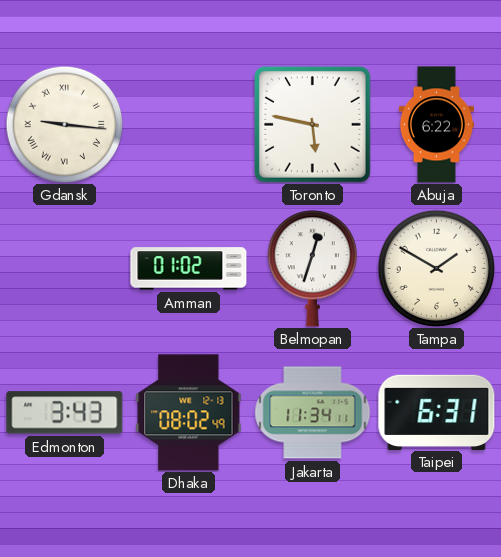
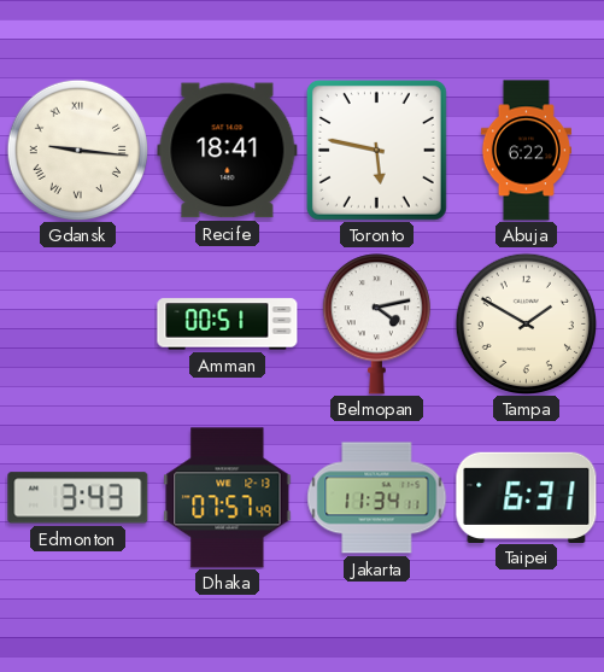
Recife: none -> 18:41 (228, 151)
Amman: 01:02 -> 00:51 (228, 325)
Belmopan: 12:33 -> 4:13 (376, 325)
Dhaka: 08:02 -> 07:57 (228, 498)
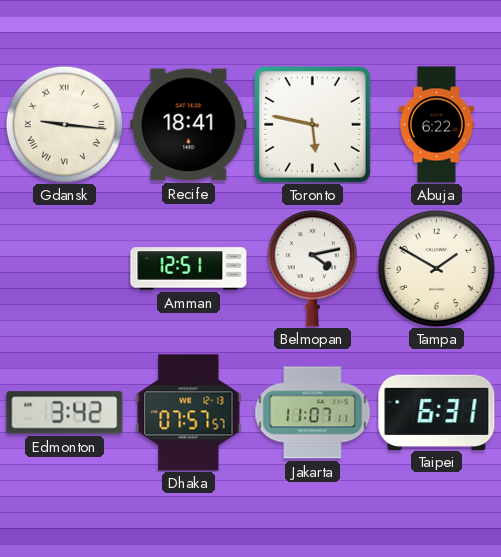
Amman: 00:51 -> 12:51 (189, 269)
Edmonton: 3:43 -> 3:42 (65, 413)
Dhaka: 07:57:49 -> 07:57:57 (189, 413)
Jakarta: 11:34 -> 11:07 (313, 413)
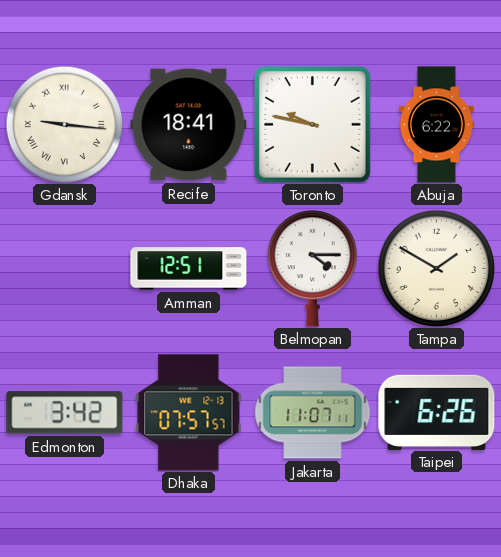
Toronto: 5:47 -> 9:47 (312, 124)
Belmopan: 4:13 -> 4:15 (312, 269)
Taipei: 6:31 -> 6:26 (437, 412)
